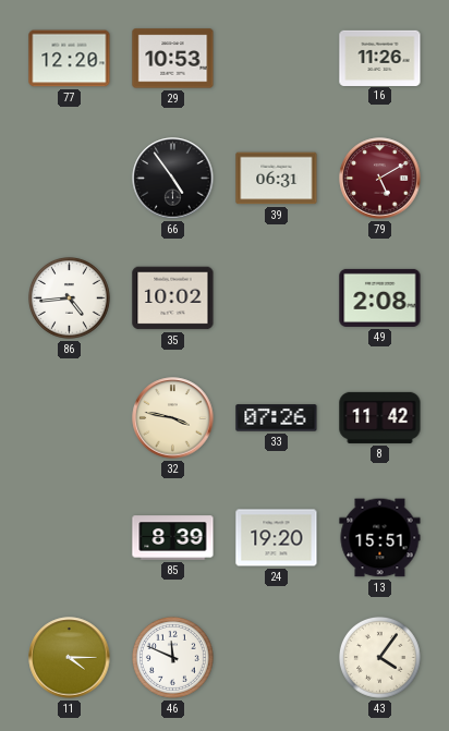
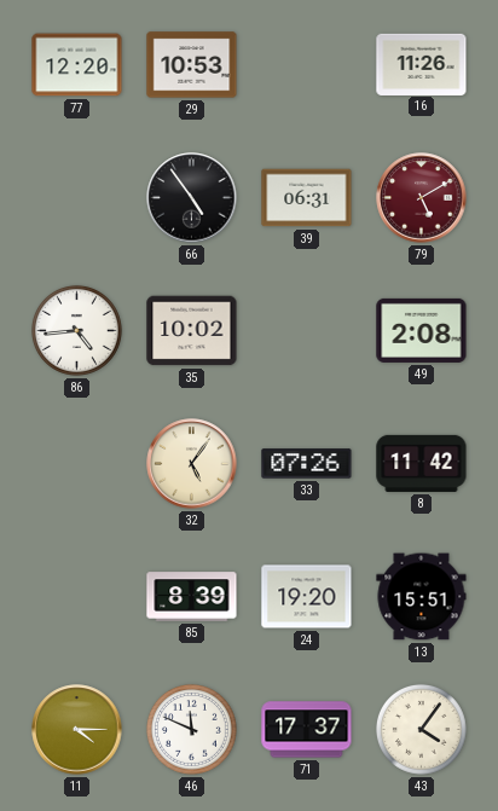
32: 3:47 -> 5:06 (192, 464)
71: none -> 17:37 (307, 730)
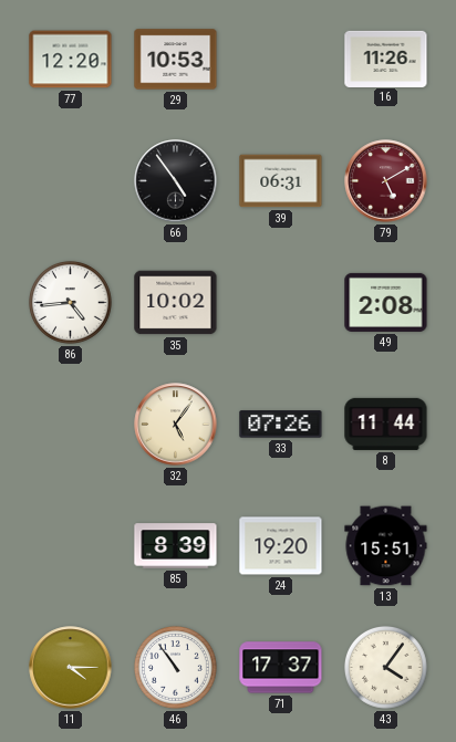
8: 11:42 -> 11:44 (386, 424)
46: 11:49 -> 10:54 (176, 668)
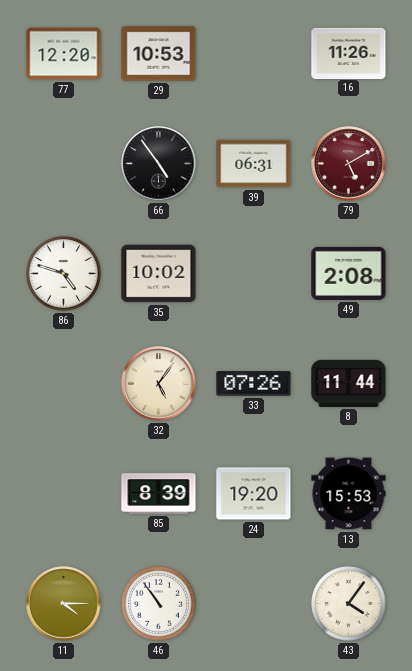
86: 4:44 -> 4:48 (64, 274)
13: 15:51 -> 15:53 (349, 494)
71: 17:37 -> none (281, 668)
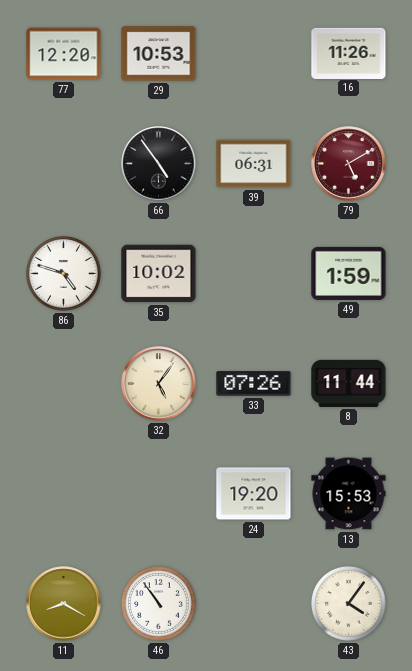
49: 2:08 -> 1:59 (349, 273)
85: 8:39 -> none (159, 494)
11: 4:15 -> 8:20 (64, 604)
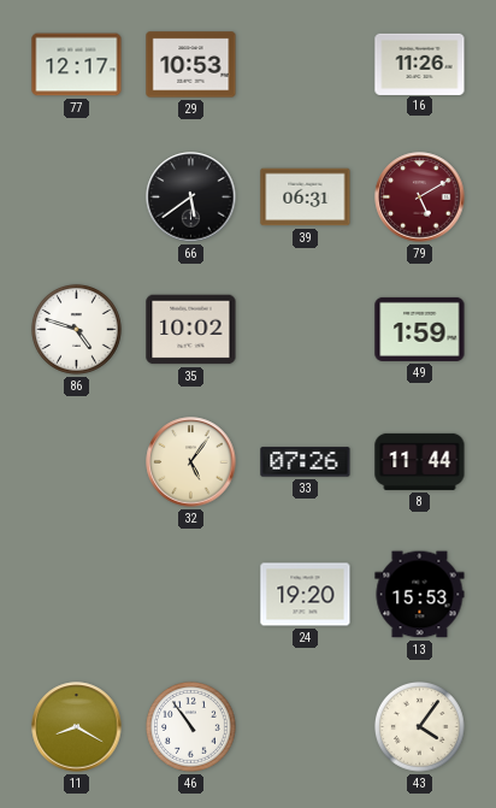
77: 12:20 -> 12:17 (77, 65)
66: 4:54 -> 5:39 (191, 197)
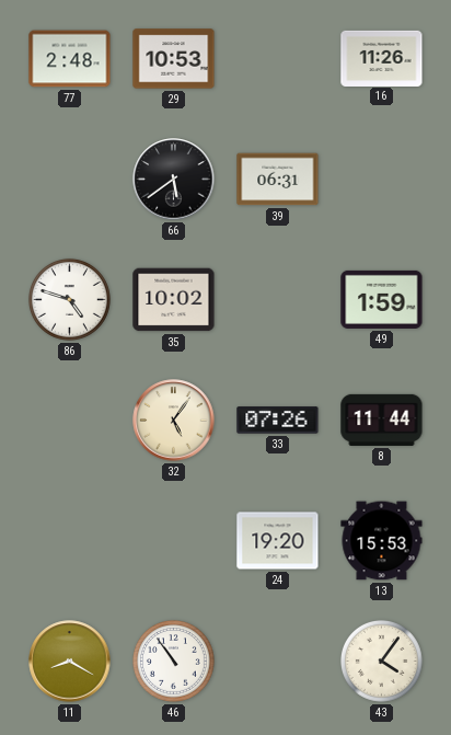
77: 12:17 -> 2:48 (70, 59)
79: 5:10 -> none (420, 197)
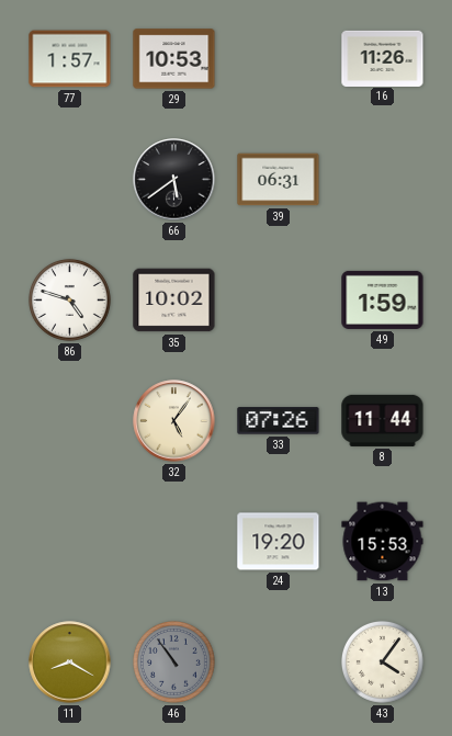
77: 2:48 -> 1:57 (70, 59)
46 dial: white -> grey (174, 663)
